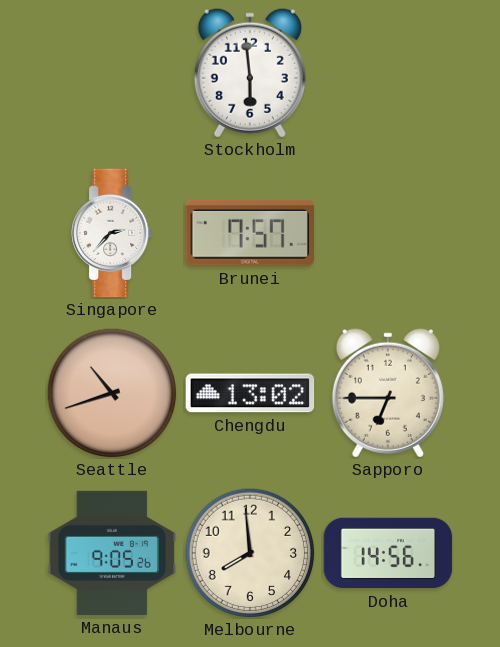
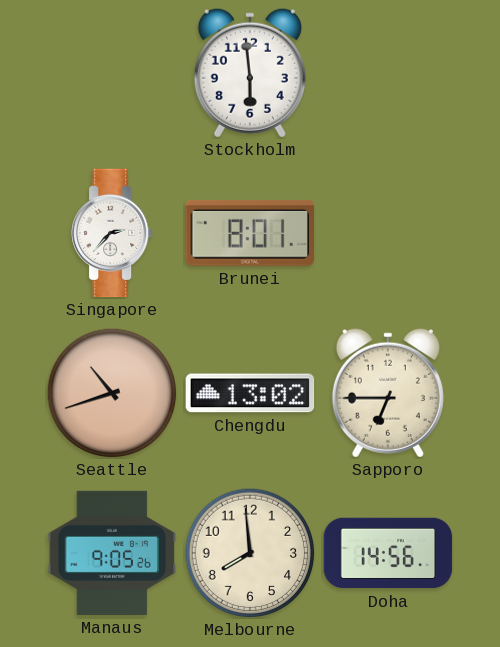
Brunei: 7:57 -> 8:01 (249, 233)
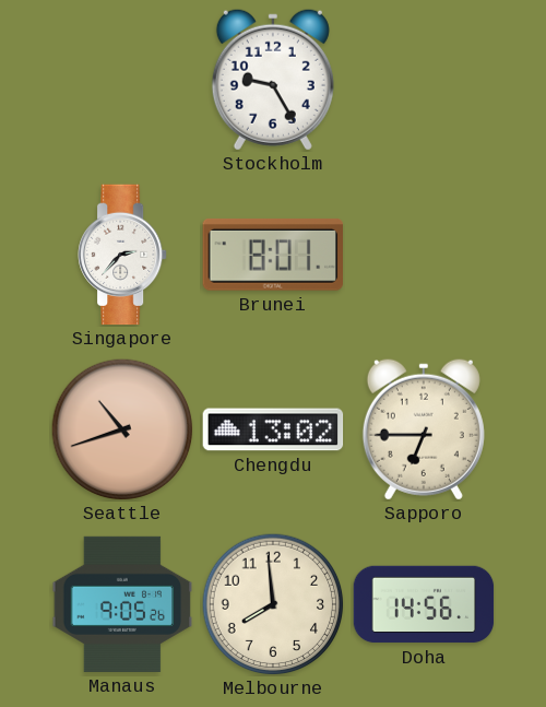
Stockholm: 5:59 -> 9:25 (273, 80)
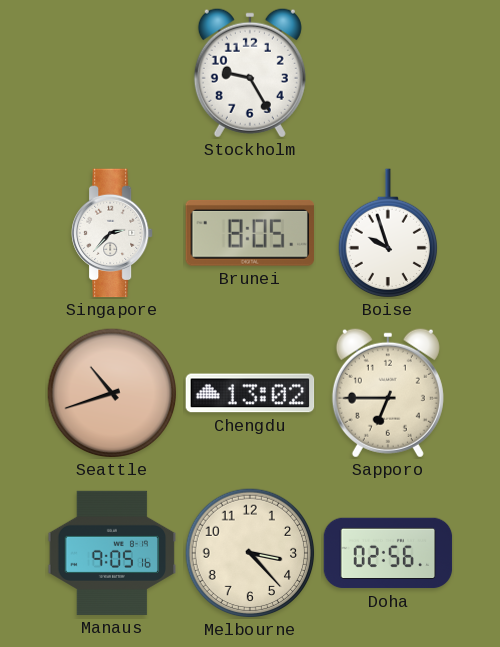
Brunei: 8:01 -> 8:05 (249, 233)
Boise: none -> 9:57 (387, 233)
Manaus: 9:05:26 -> 9:05:16 (112, 553)
Melbourne: 7:59 -> 3:23 (250, 553)
Doha: 14:56 -> 02:56 (388, 553)
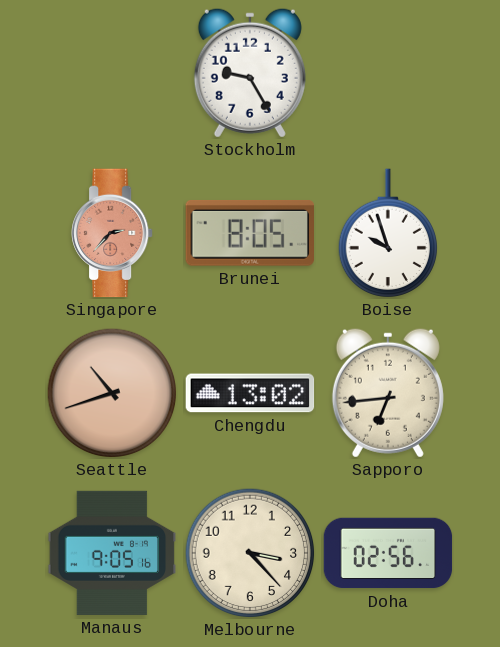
Singapore dial: white -> salmon (113, 233)
Sapporo: 6:45 -> 6:44 (388, 393)
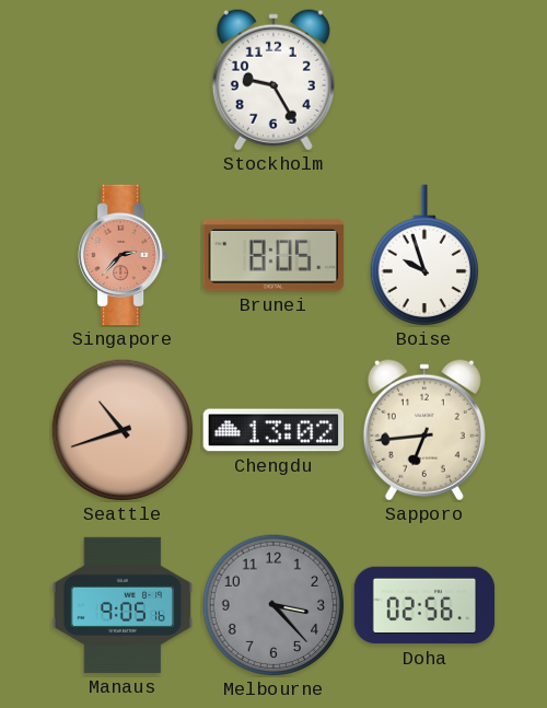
Melbourne dial: cream -> grey (273, 605)
